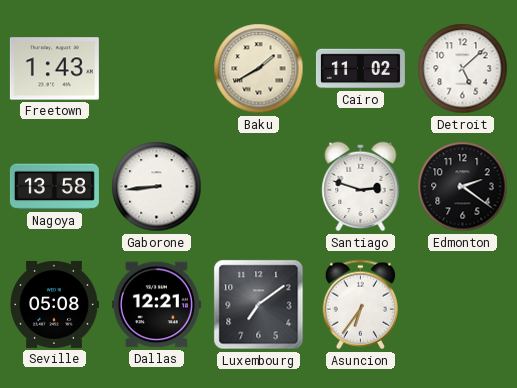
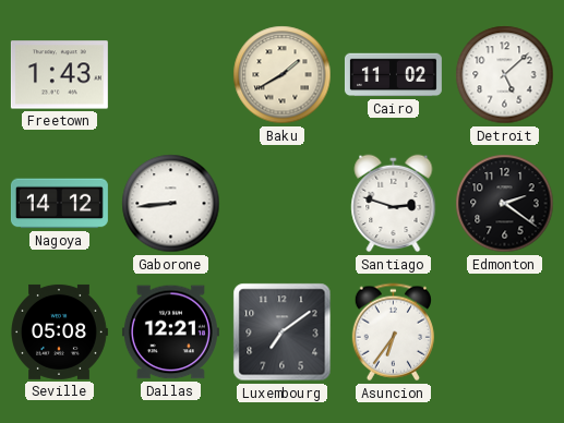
Nagoya: 13:58 -> 14:12 (59, 204)
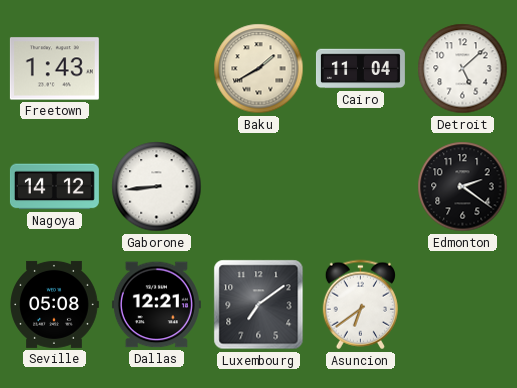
Cairo: 11:02 -> 11:04 (360, 69)
Santiago: 2:48 -> none (394, 204)
Asuncion: 6:36 -> 6:39 (360, 305)
